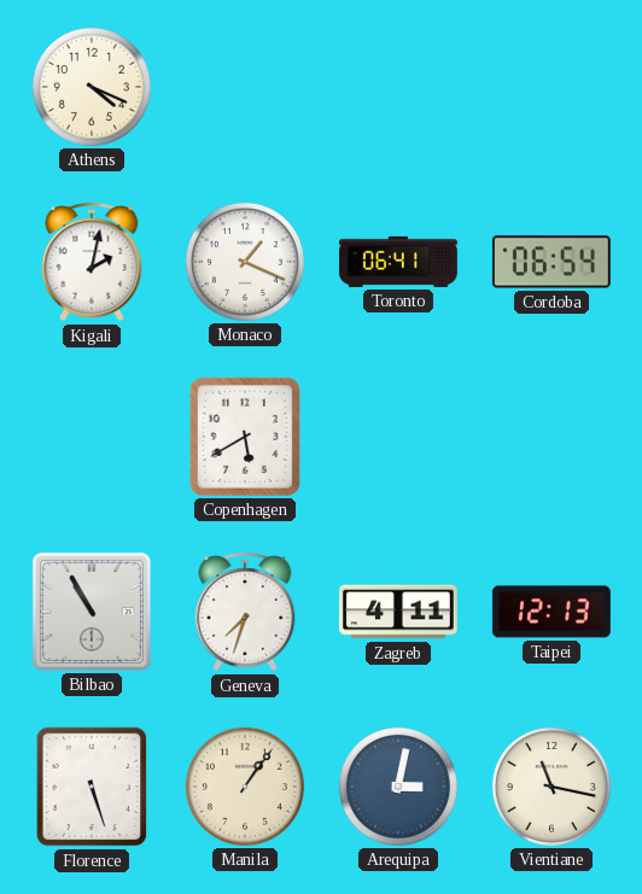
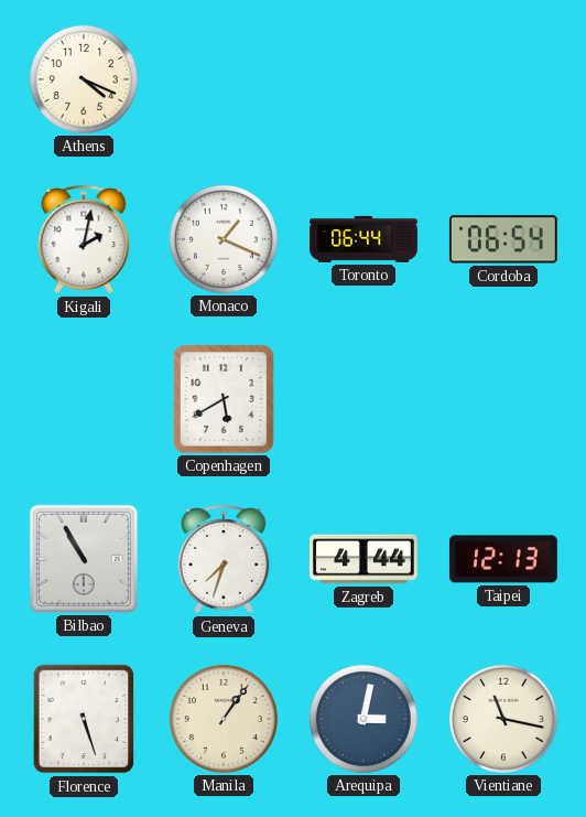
Toronto: 06:41 -> 06:44 (365, 239)
Zagreb: 4:11 -> 4:44 (365, 559)
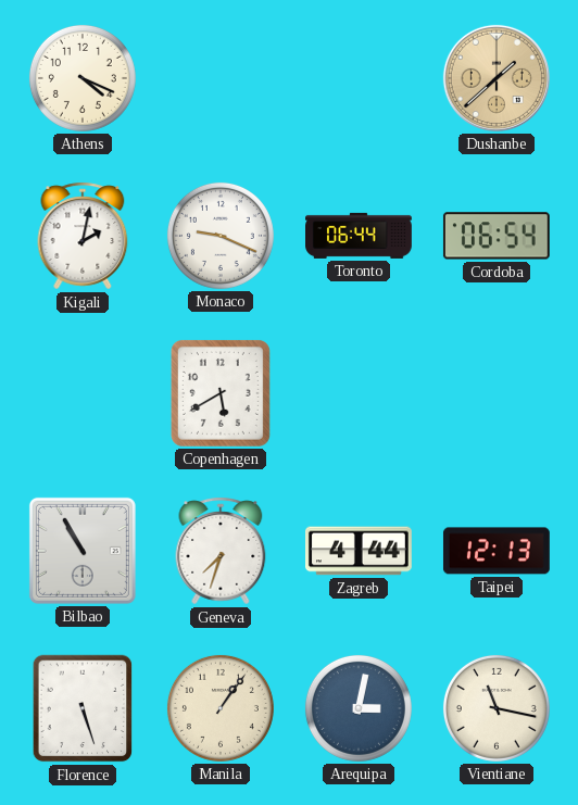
Dushanbe: none -> 1:38 (497, 78)
Monaco: 1:19 -> 9:19 (221, 236)
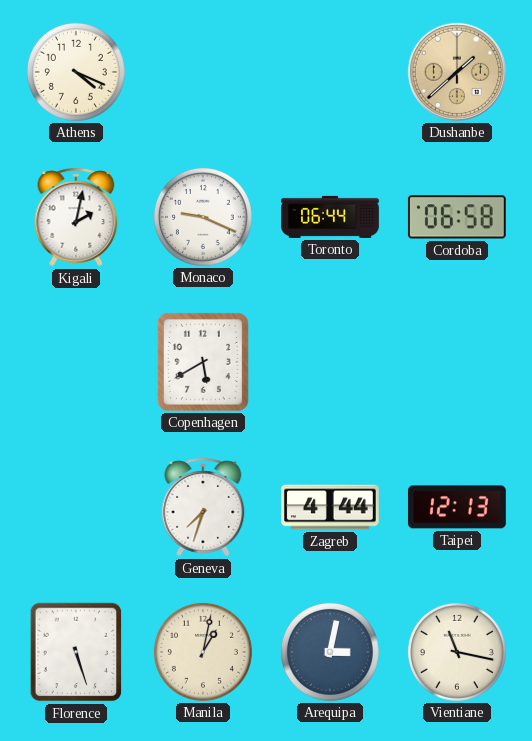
Cordoba: 06:54 -> 06:58 (457, 217)
Bilbao: 10:55 -> none (83, 551)
Manila: 1:06 -> 1:02 (203, 652)
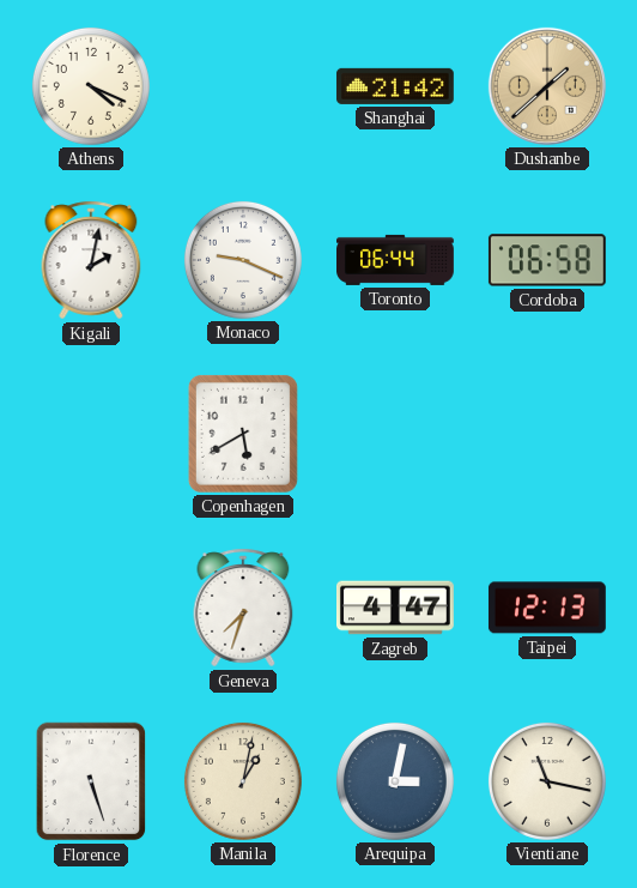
Shanghai: none -> 21:42 (395, 86)
Zagreb: 4:44 -> 4:47 (396, 608)
